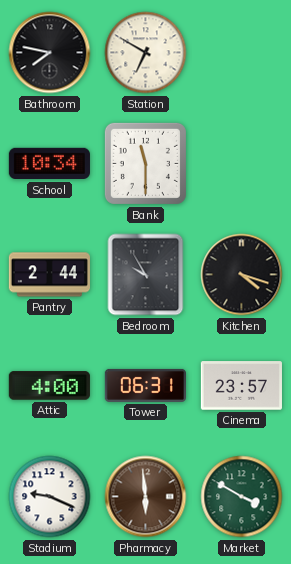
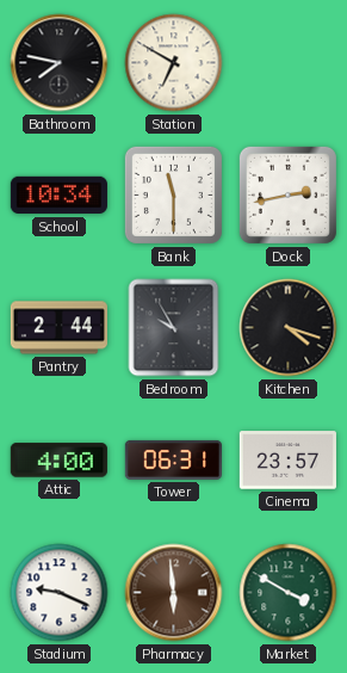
Dock: none -> 2:43 (287, 195)
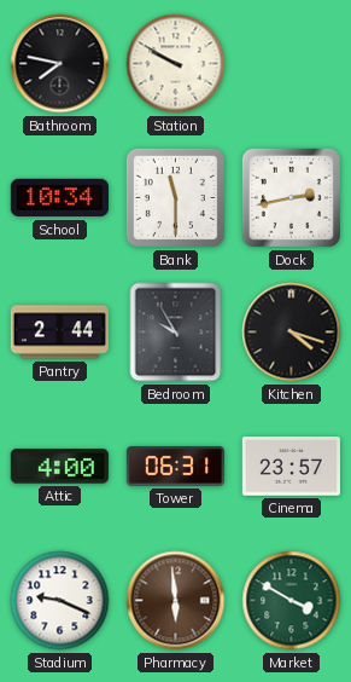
Station: 6:50 -> 9:50 (176, 64)
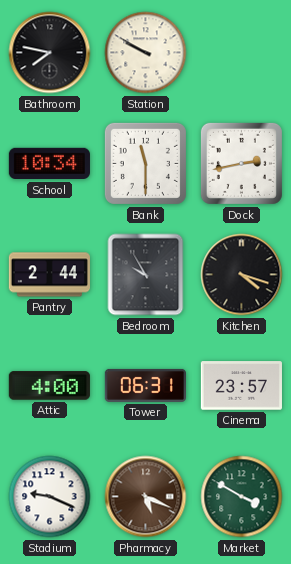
Pharmacy: 5:59 -> 5:19 (146, 497)
